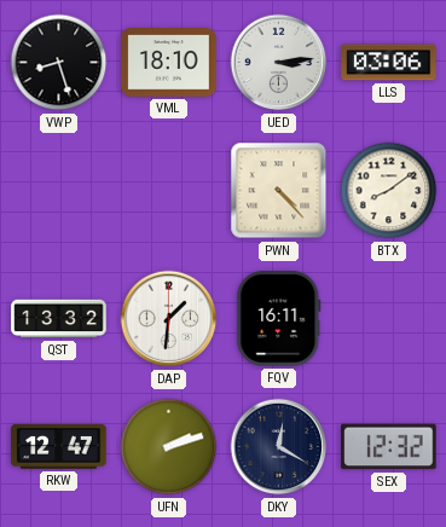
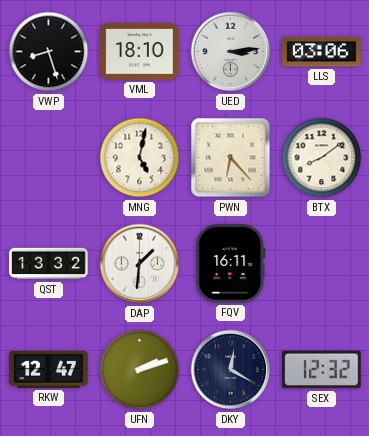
MNG: none -> 5:02 (140, 158)
PWN: 4:23 -> 6:23 (231, 158)
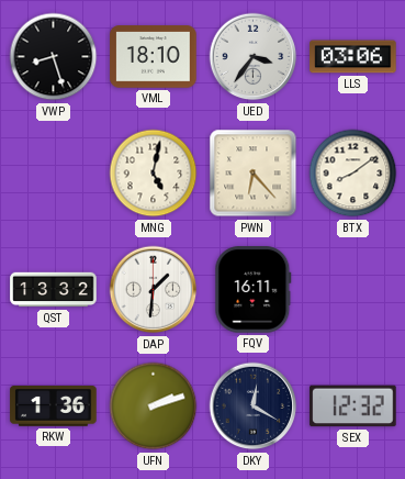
UED: 3:14 -> 3:36 (254, 57)
RKW: 12:47 -> 1:36 (54, 406)
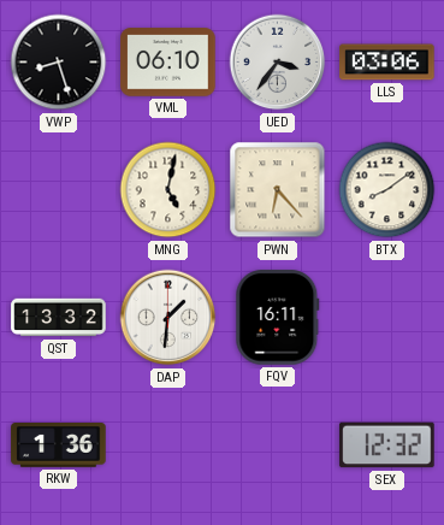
VML: 18:10 -> 06:10 (168, 63)
UFN: 2:12 -> none (154, 406)
DKY: 12:20 -> none (254, 406)
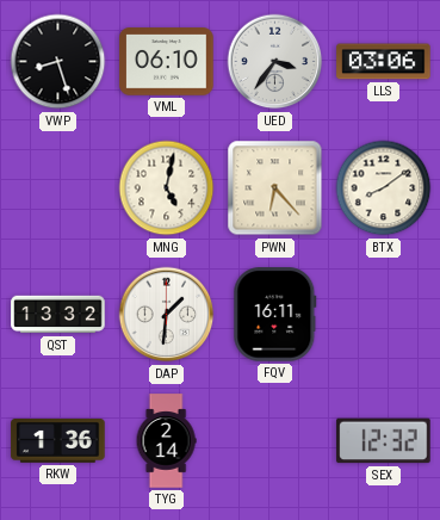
TYG: none -> 2:14 (166, 441)
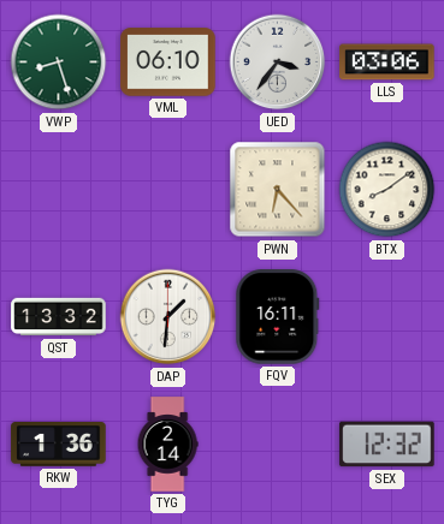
VWP dial: black -> green (59, 62)
MNG: 5:02 -> none (167, 188)
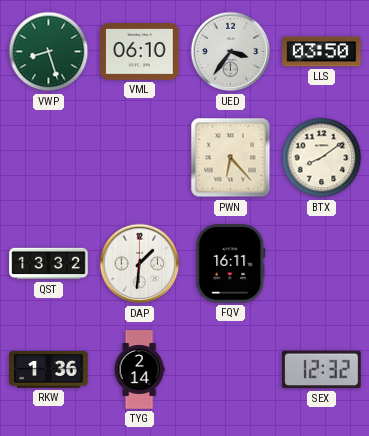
LLS: 03:06 -> 03:50 (322, 52)
